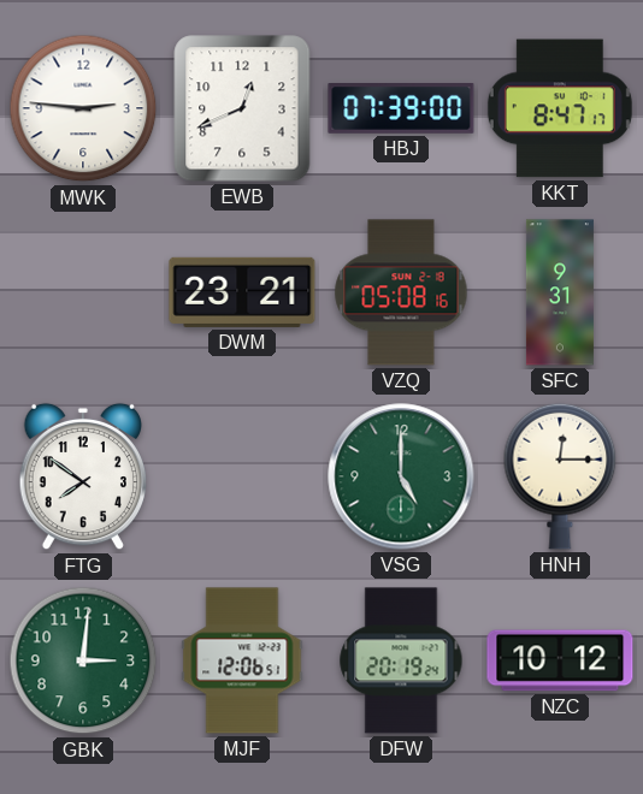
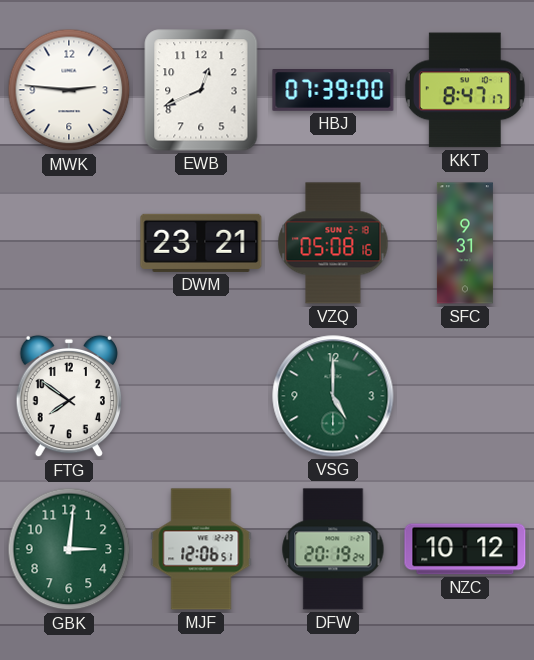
HNH: 12:15 -> none (560, 476)
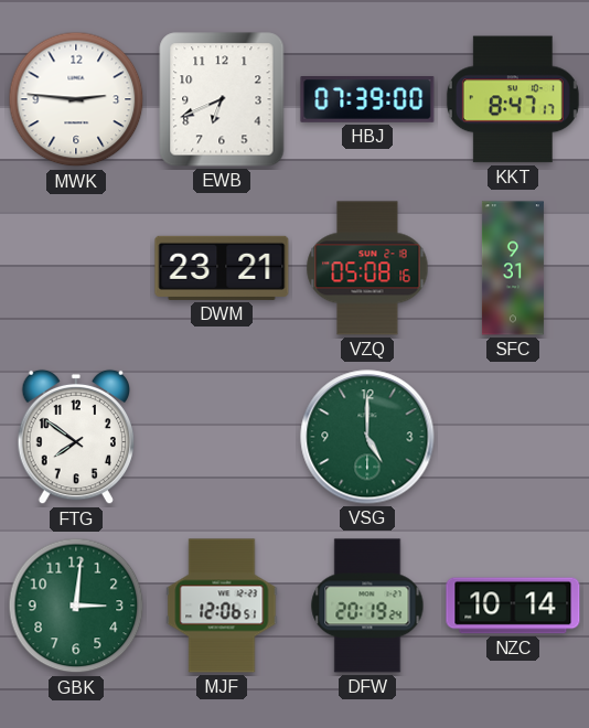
EWB: 12:41 -> 6:41 (222, 99)
NZC: 10:12 -> 10:14 (513, 606)
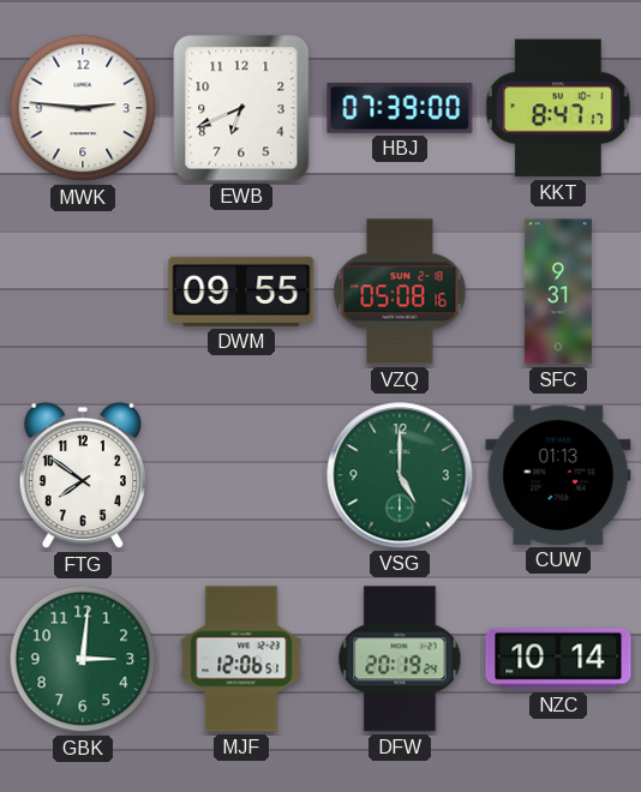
DWM: 23:21 -> 09:55 (241, 292)
CUW: none -> 01:13 (558, 475)
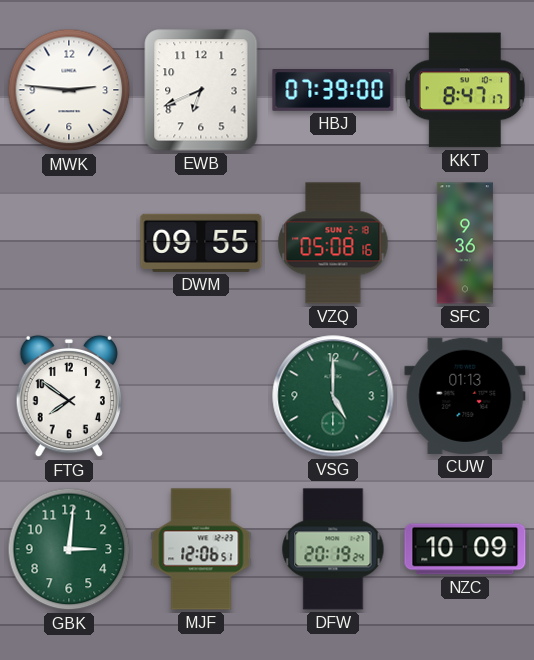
SFC: 9:31 -> 9:36 (465, 243)
NZC: 10:14 -> 10:09 (465, 549)
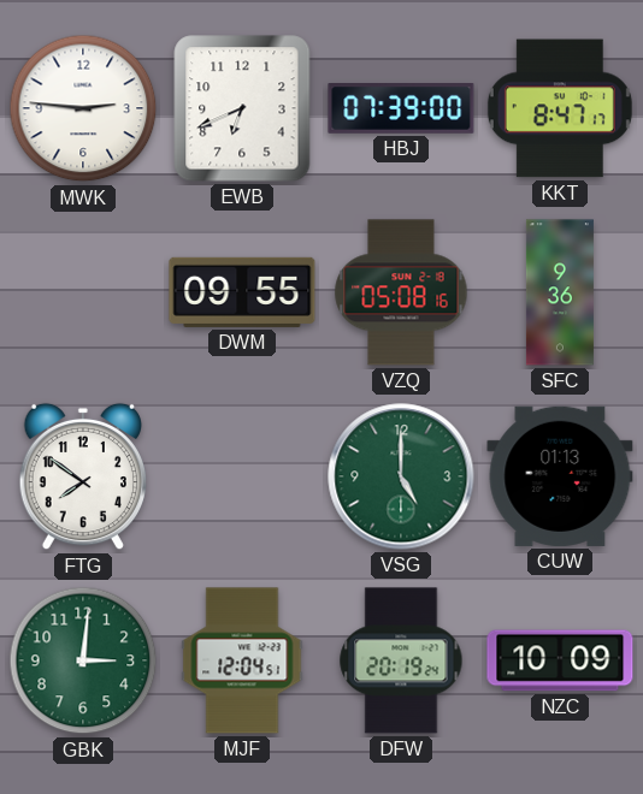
MJF: 12:06 -> 12:04 (242, 660)
